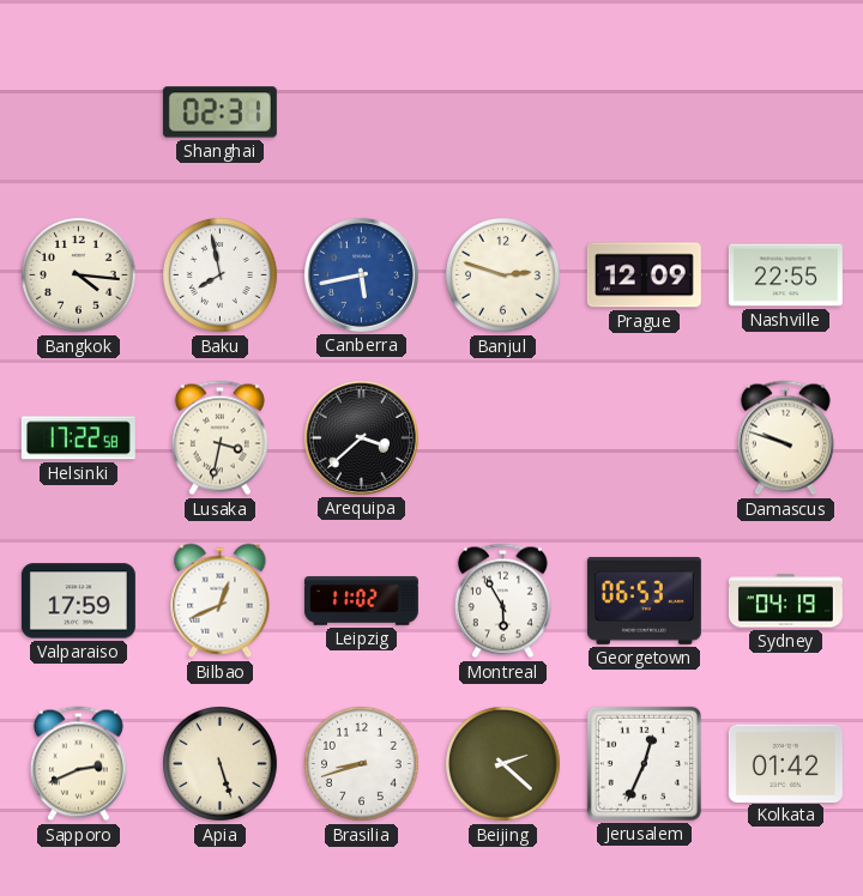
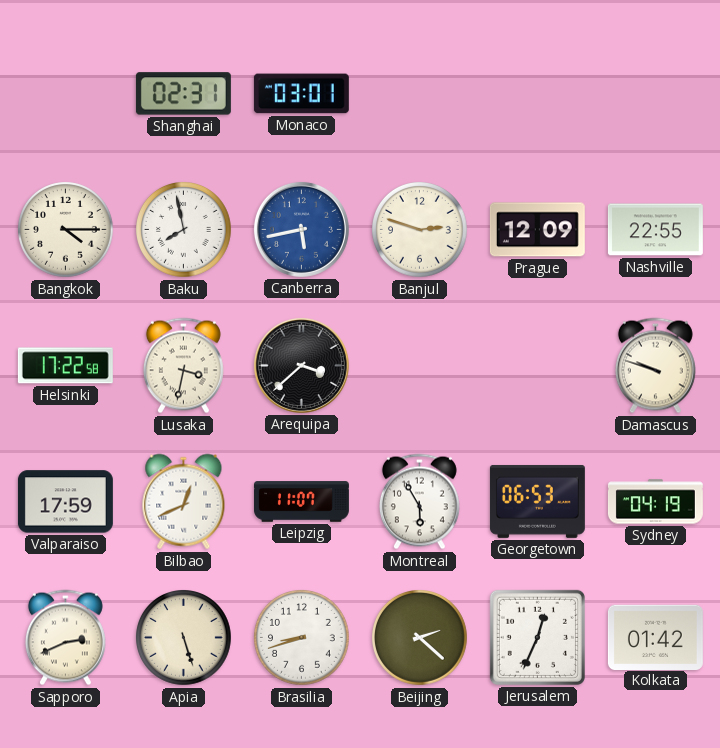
Monaco: none -> 03:01 (301, 94)
Bangkok: 4:16 -> 4:15 (66, 230)
Leipzig: 11:02 -> 11:07 (301, 502)
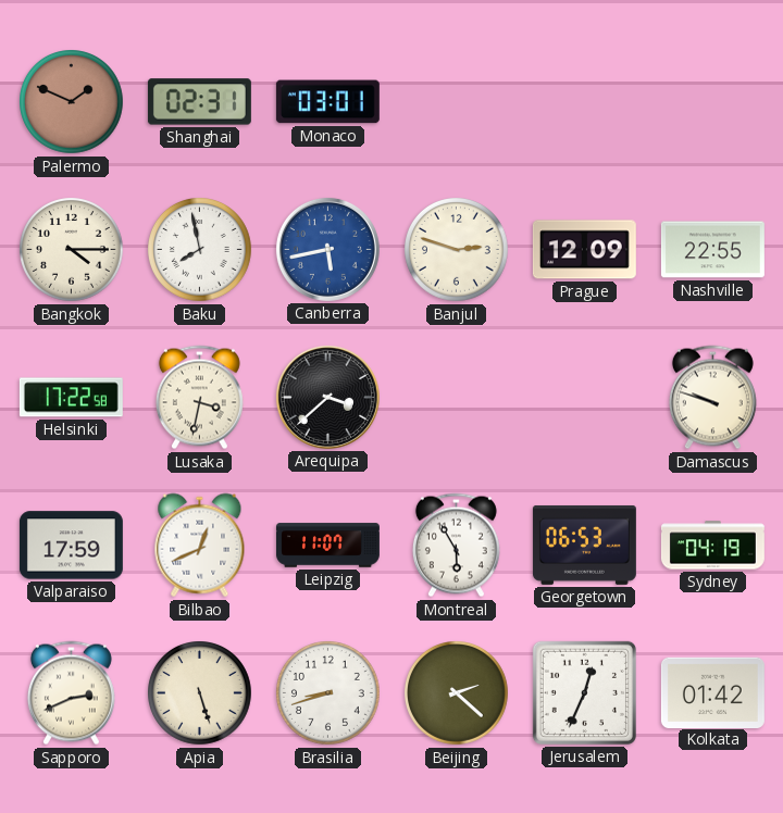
Palermo: none -> 1:49 (72, 102)
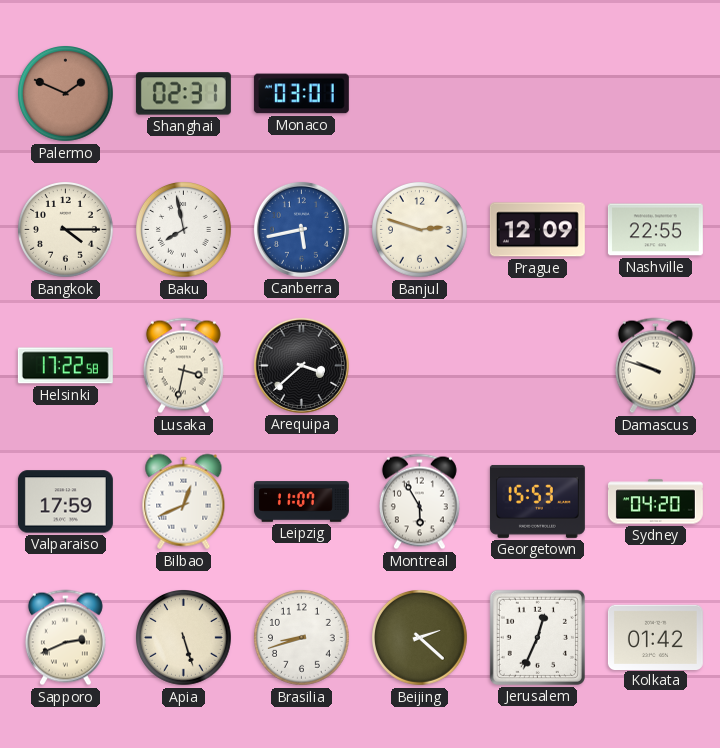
Georgetown: 06:53 -> 15:53 (537, 501)
Sydney: 04:19 -> 04:20 (655, 502)
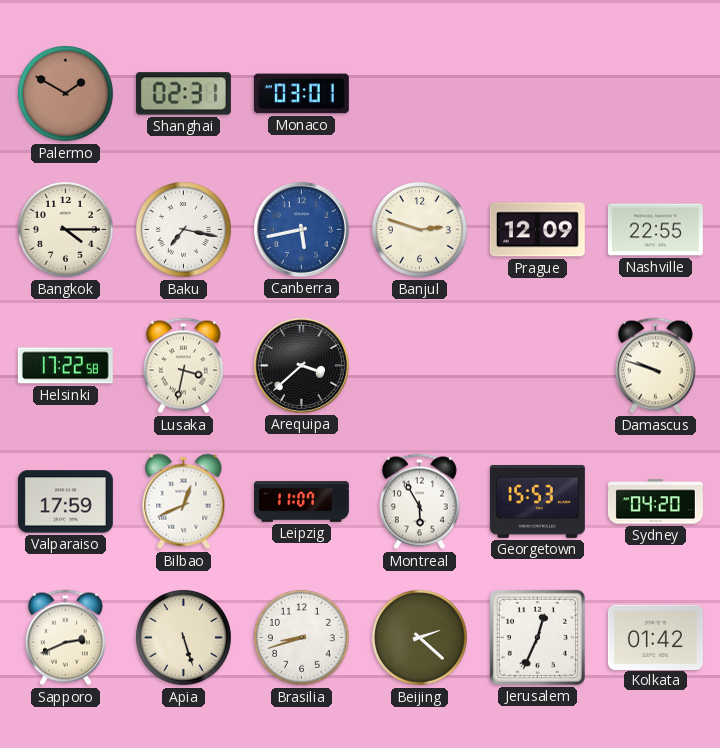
Palermo: 1:49 -> 1:50 (66, 94)
Baku: 7:58 -> 7:17 (184, 230)
